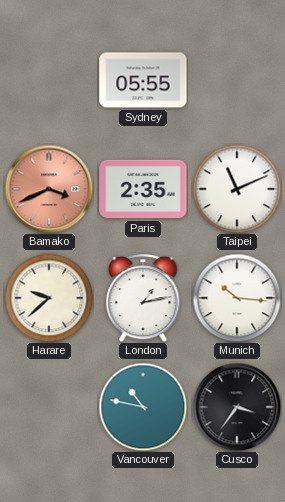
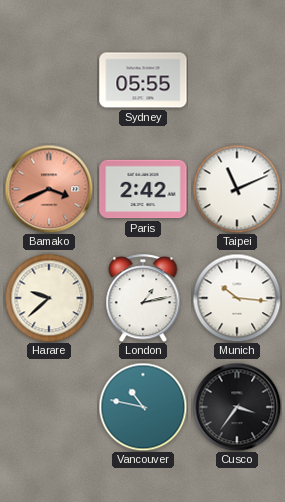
Paris: 2:35 -> 2:42 (143, 189)
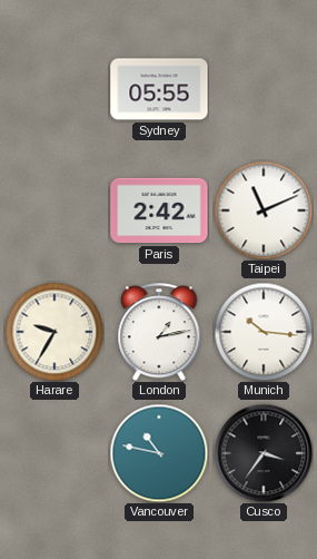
Bamako: 3:41 -> none (49, 189)
Harare: 9:38 -> 9:35 (55, 332)
